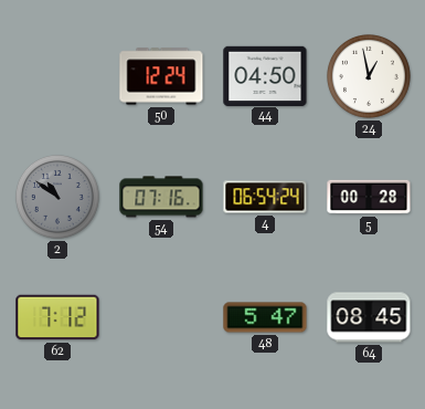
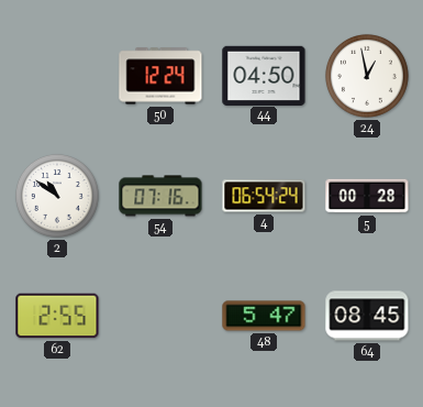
2 dial: grey -> white (57, 196)
62: 7:12 -> 2:55 (57, 316)
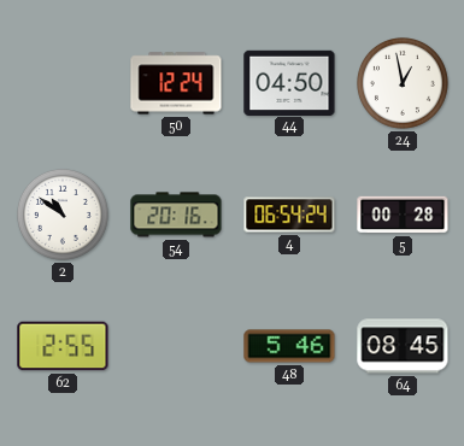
54: 07:16 -> 20:16 (176, 215)
48: 5:47 -> 5:46 (289, 346)
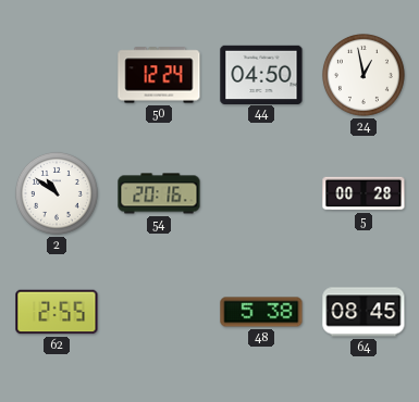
4: 06:54 -> none (289, 215)
48: 5:46 -> 5:38 (261, 312)
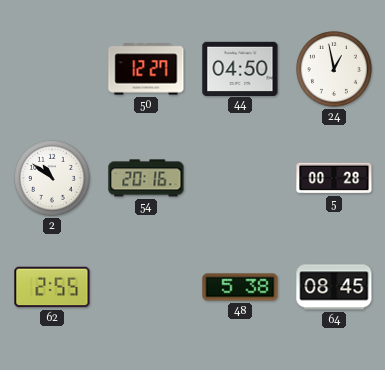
50: 12:24 -> 12:27 (146, 69)
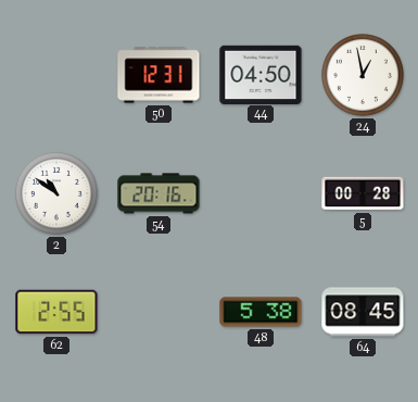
50: 12:27 -> 12:31 (159, 75)
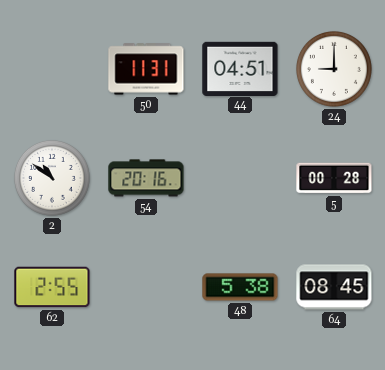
50: 12:31 -> 11:31 (146, 69)
44: 04:50 -> 04:51 (240, 68)
24: 12:58 -> 9:00 (334, 69)
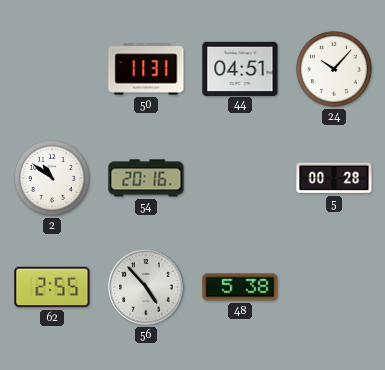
24: 9:00 -> 10:07 (334, 69)
56: none -> 4:53 (146, 287)
64: 08:45 -> none (334, 287)
